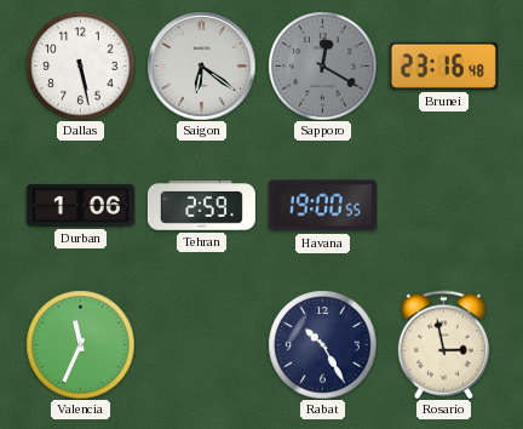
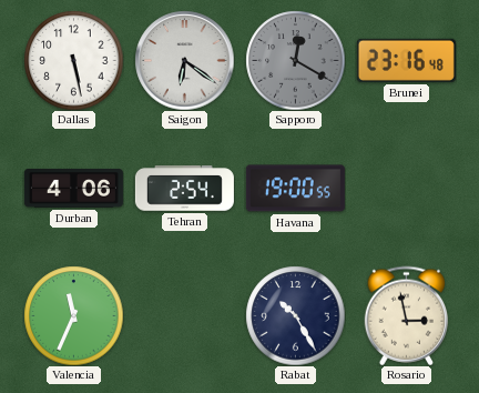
Durban: 1:06 -> 4:06 (73, 189)
Tehran: 2:59 -> 2:54 (184, 189)
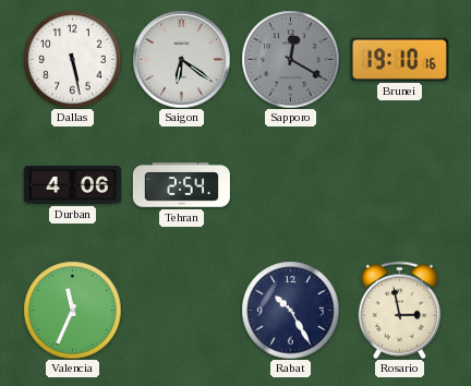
Brunei: 23:16 -> 19:10 (399, 59)
Havana: 19:00 -> none (295, 189)
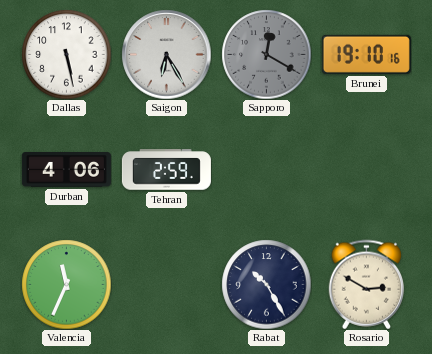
Saigon: 6:21 -> 6:25 (166, 54)
Tehran: 2:54 -> 2:59 (166, 170)
Rosario: 2:58 -> 2:50 (366, 284)
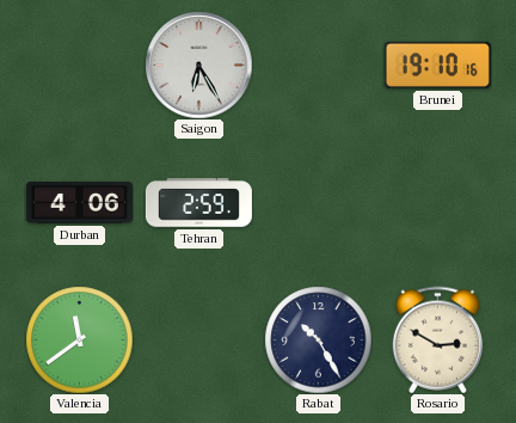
Dallas: 5:28 -> none (66, 54)
Sapporo: 12:20 -> none (266, 54)
Valencia: 11:34 -> 11:39 (79, 339)
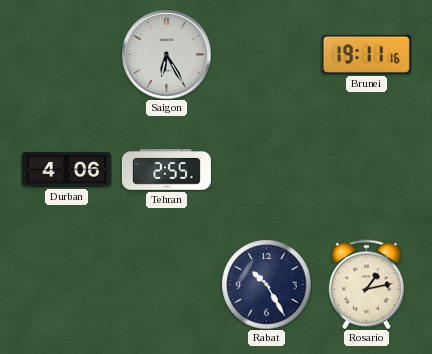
Brunei: 19:10 -> 19:11 (366, 54)
Tehran: 2:59 -> 2:55 (166, 170)
Valencia: 11:39 -> none (79, 339)
Rosario: 2:50 -> 1:13 (366, 284)
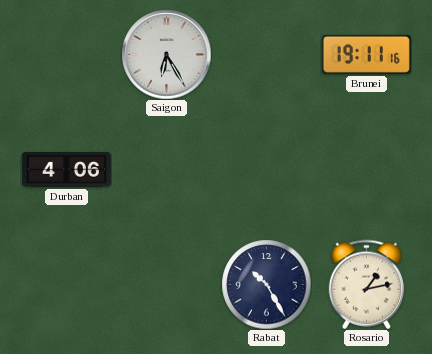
Tehran: 2:55 -> none (166, 170)
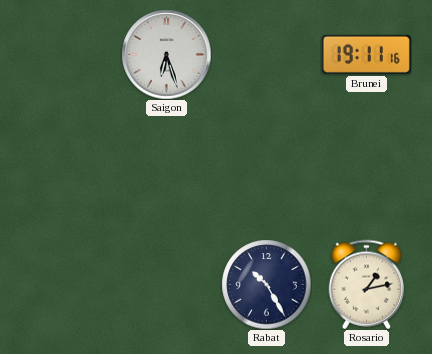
Saigon: 6:25 -> 6:27 (166, 54)
Durban: 4:06 -> none (66, 170)
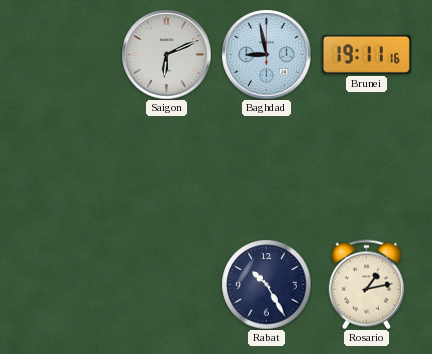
Saigon: 6:27 -> 6:11 (166, 54)
Baghdad: none -> 8:58 (266, 54)
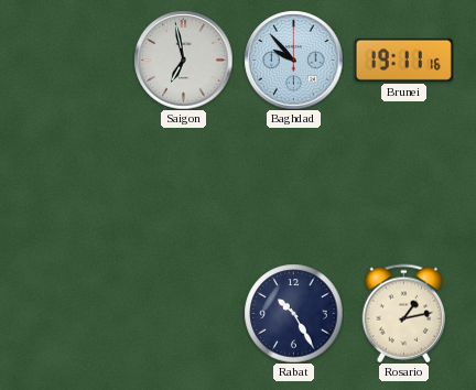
Saigon: 6:11 -> 6:58 (183, 59)
Baghdad: 8:58 -> 9:53 (293, 59)
